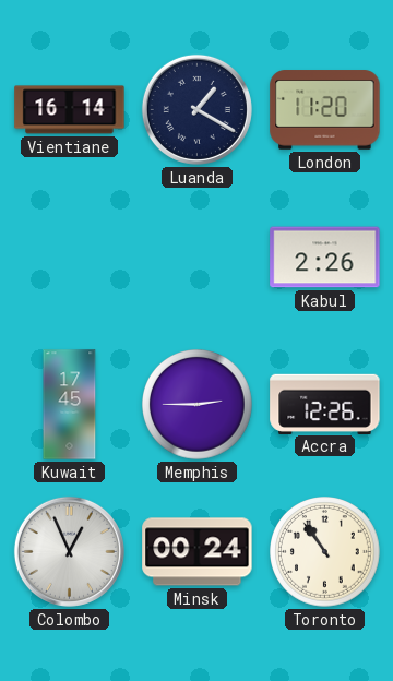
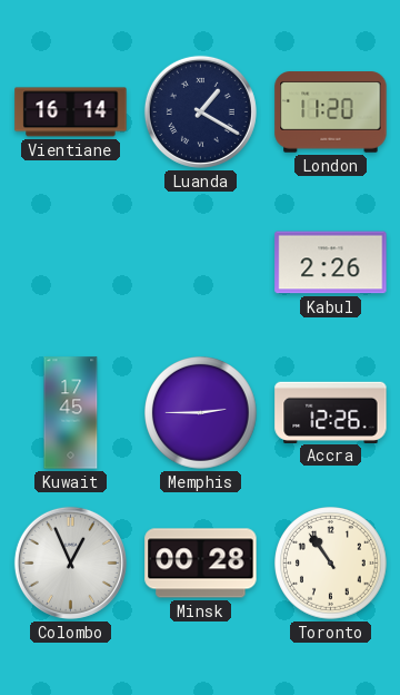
Minsk: 00:24 -> 00:28 (201, 564)
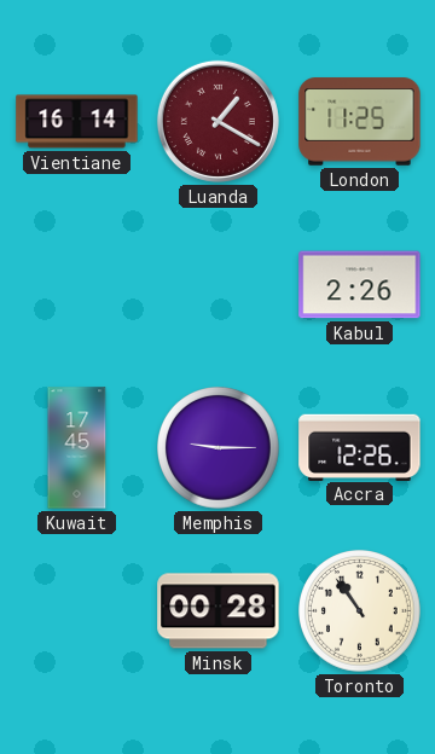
Luanda dial: navy -> burgundy (217, 121)
London: 11:20 -> 11:25 (360, 122)
Memphis: 2:45 -> 9:15 (219, 448)
Colombo: 12:56 -> none (70, 562)
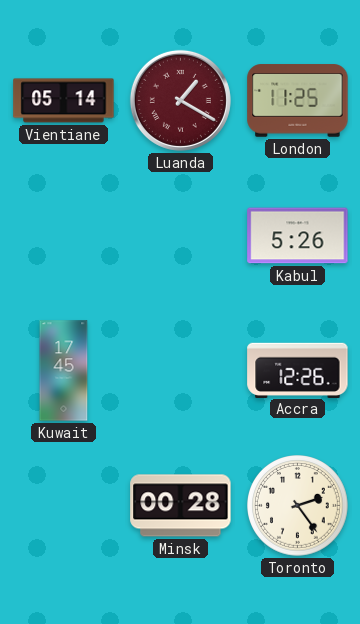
Vientiane: 16:14 -> 05:14 (64, 101)
Kabul: 2:26 -> 5:26 (298, 236)
Memphis: 9:15 -> none (219, 448)
Toronto: 10:54 -> 2:24 (298, 506)
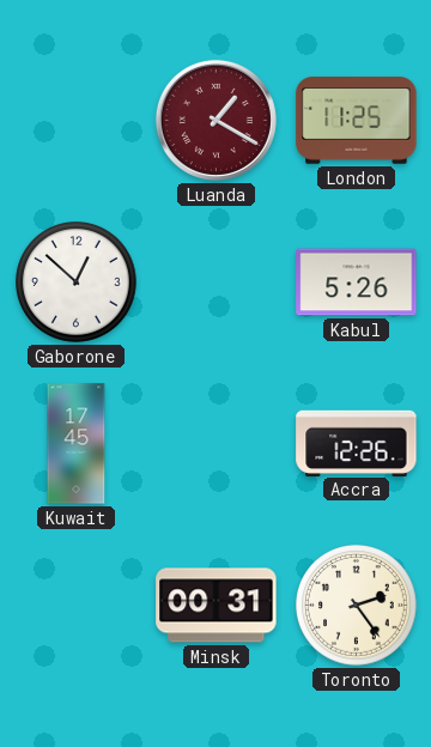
Vientiane: 05:14 -> none (64, 101)
Gaborone: none -> 12:52 (77, 283)
Minsk: 00:28 -> 00:31 (217, 606)
